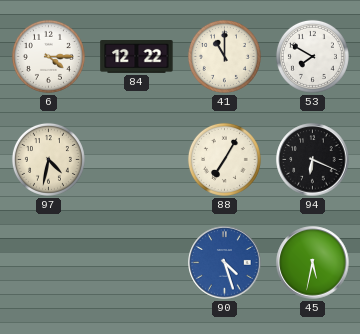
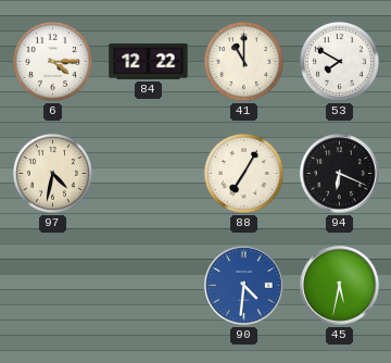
90: 4:27 -> 4:31 (244, 286)
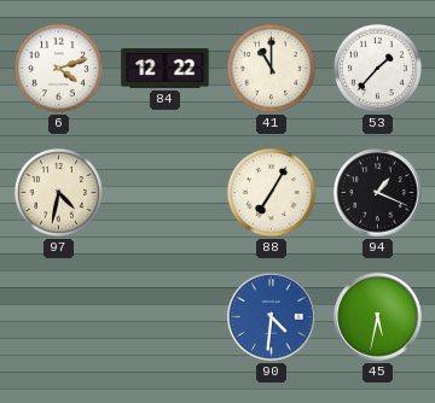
6: 4:15 -> 4:12 (58, 68)
53: 7:50 -> 1:37 (377, 68)
94: 6:19 -> 1:19 (378, 193)
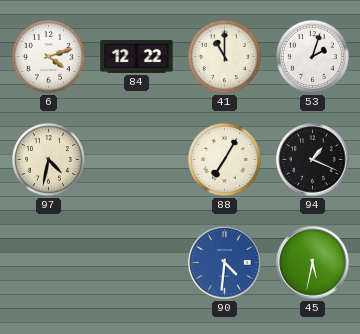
53: 1:37 -> 2:03 (312, 56)
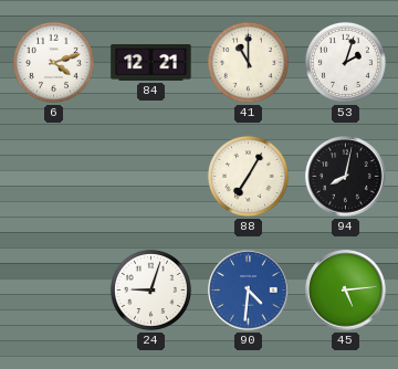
84: 12:22 -> 12:21 (151, 63)
97: 4:32 -> none (48, 159)
94: 1:19 -> 8:02 (346, 177)
24: none -> 9:03 (150, 289)
45: 5:32 -> 5:14 (346, 291)
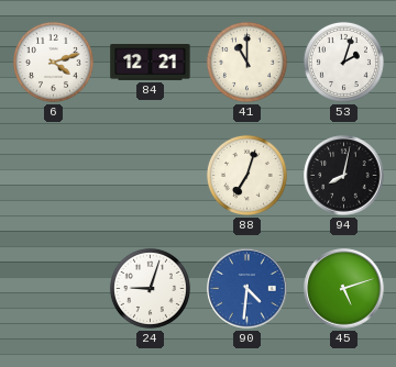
88: 7:05 -> 7:03 (246, 175)
45: 5:14 -> 5:12 (344, 289)
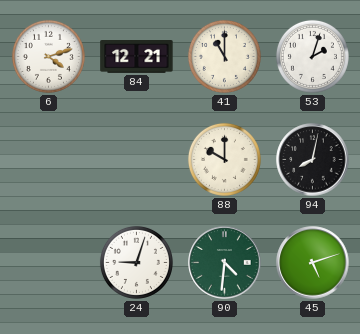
88: 7:03 -> 10:00 (224, 159)
90 dial: blue -> green (225, 263)
